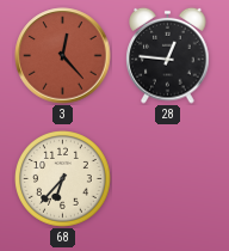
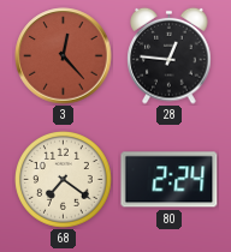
68: 6:37 -> 7:21 (64, 180)
80: none -> 2:24 (170, 180)
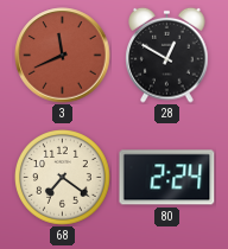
3: 12:23 -> 11:41 (63, 56)
28: 12:46 -> 12:50 (167, 55)
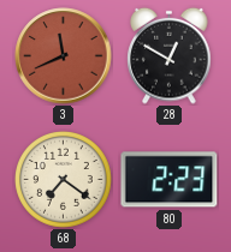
80: 2:24 -> 2:23 (170, 180)
